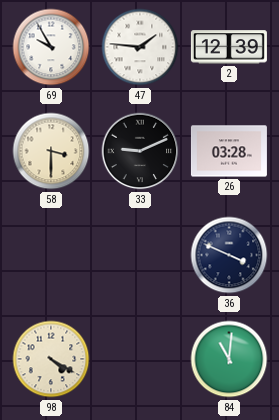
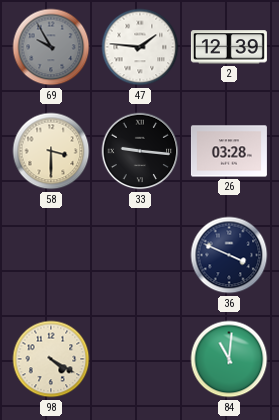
69 dial: white -> grey (51, 47)
33: 9:11 -> 9:16 (140, 151)
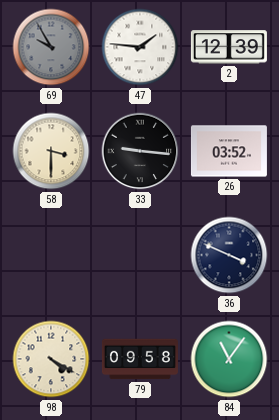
26: 03:28 -> 03:52 (229, 151)
79: none -> 09:58 (140, 359)
84: 11:01 -> 11:06 (229, 359)
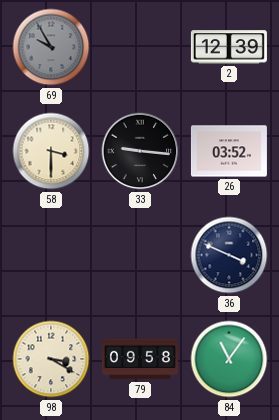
47: 1:46 -> none (140, 47)
98: 4:20 -> 3:20 (51, 359)
